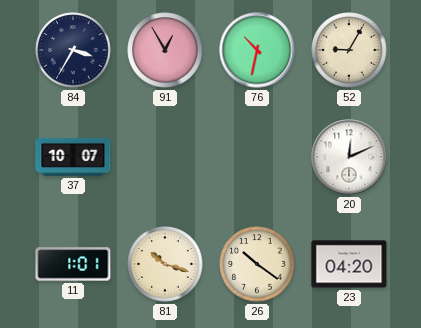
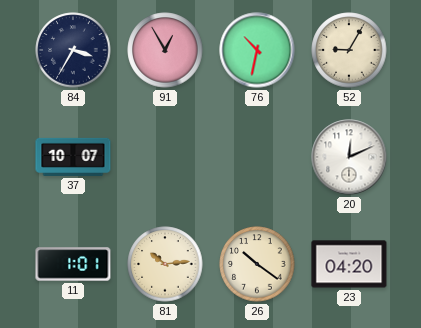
81: 10:18 -> 10:14 (165, 264)
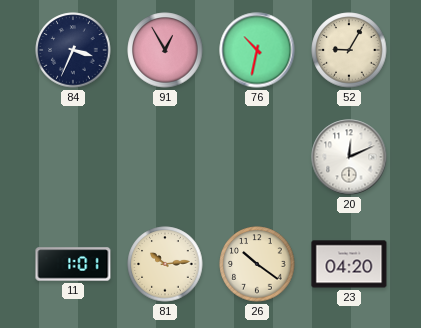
84: 3:35 -> 3:34 (73, 50)
37: 10:07 -> none (73, 157)
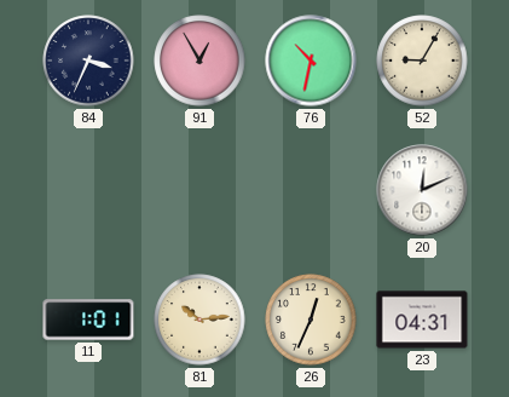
26: 10:21 -> 12:34 (311, 320)
23: 04:20 -> 04:31 (422, 320)
